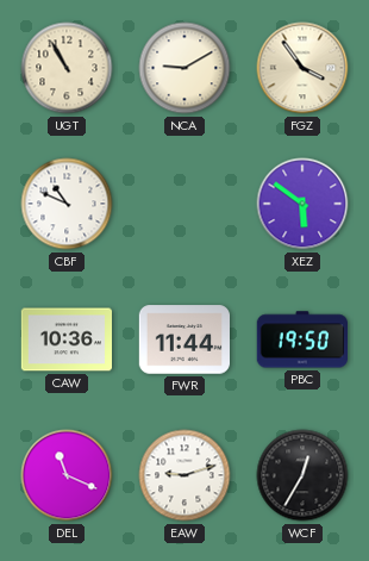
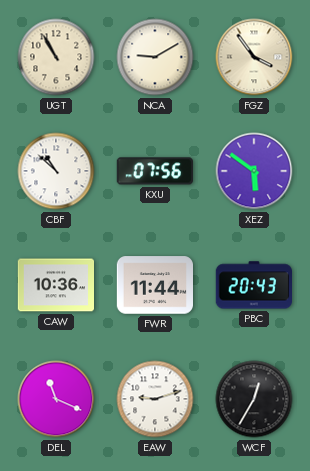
CBF: 10:49 -> 10:52 (56, 171)
KXU: none -> 07:56 (155, 171)
PBC: 19:50 -> 20:43 (253, 285)
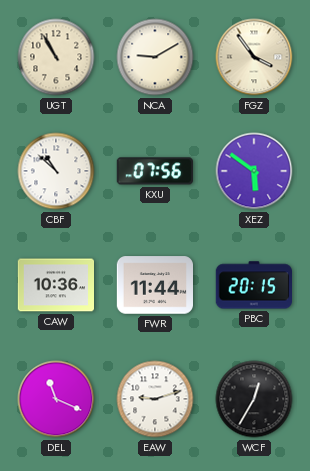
PBC: 20:43 -> 20:15 (253, 285)
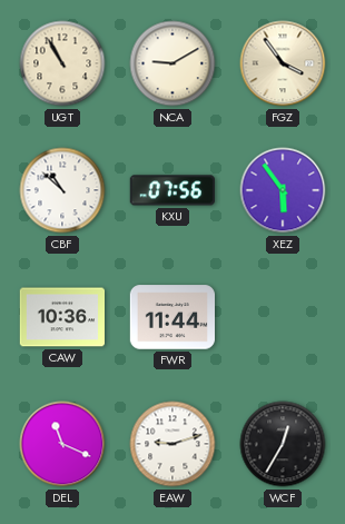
XEZ: 5:51 -> 5:54 (283, 190)
PBC: 20:15 -> none (253, 285)
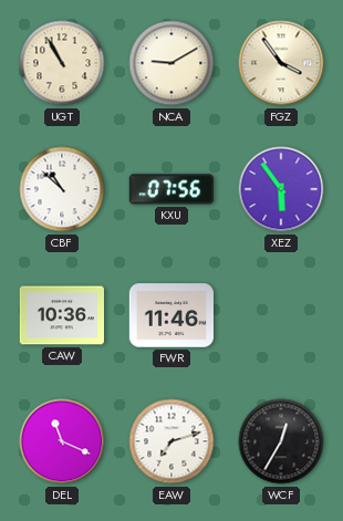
FWR: 11:44 -> 11:46 (170, 315)
EAW: 9:12 -> 7:12 (171, 441)
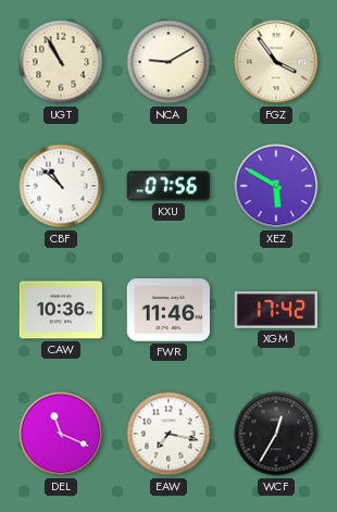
XEZ: 5:54 -> 5:50 (276, 186)
XGM: none -> 17:42 (275, 311)
EAW: 7:12 -> 7:17 (168, 434)
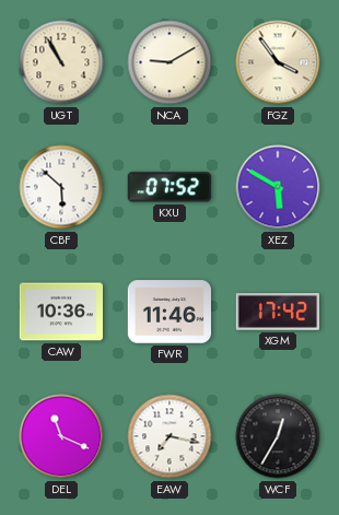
CBF: 10:52 -> 5:52 (61, 187)
KXU: 07:56 -> 07:52 (169, 187)
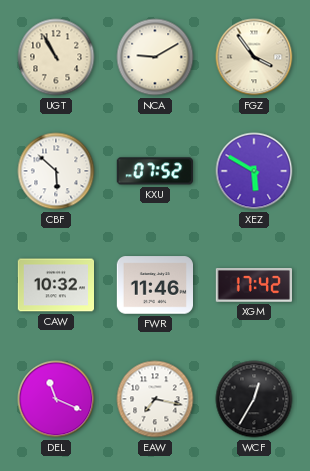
CAW: 10:36 -> 10:32 (55, 285)
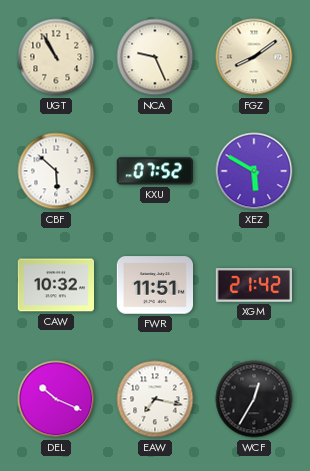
NCA: 9:10 -> 9:26 (155, 57)
FGZ: 3:54 -> 8:09 (254, 57)
FWR: 11:46 -> 11:51 (154, 285)
XGM: 17:42 -> 21:42 (253, 286)
DEL: 11:19 -> 10:19 (56, 399)
